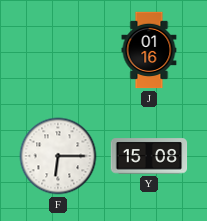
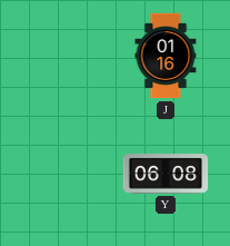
F: 6:15 -> none (58, 156)
Y: 15:08 -> 06:08 (166, 174)
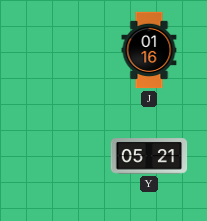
Y: 06:08 -> 05:21 (149, 156)
